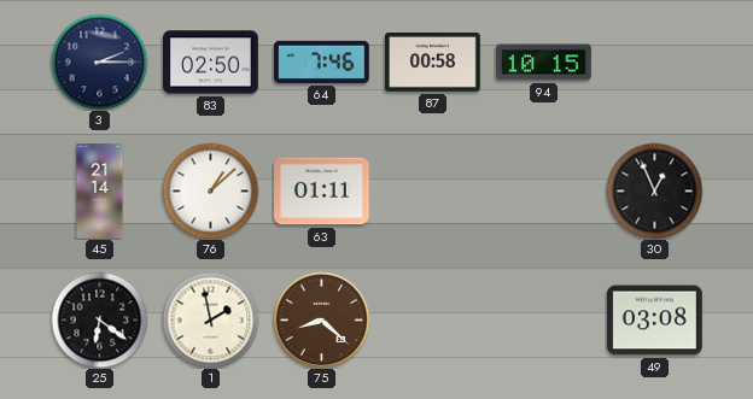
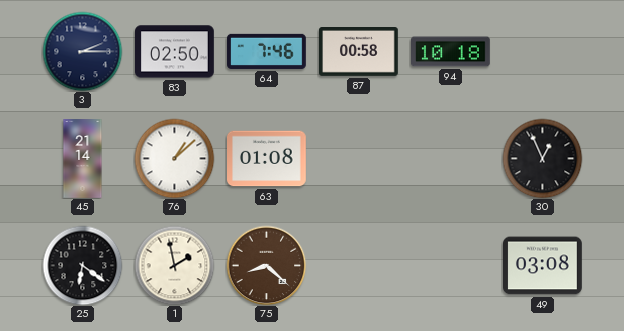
94: 10:15 -> 10:18 (451, 52)
63: 01:11 -> 01:08 (267, 159)
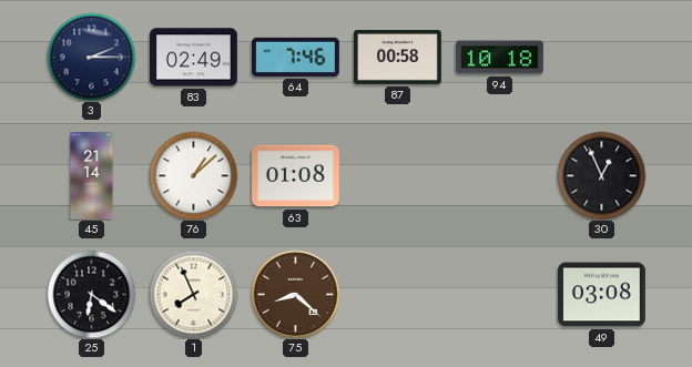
83: 02:50 -> 02:49 (194, 58)
1: 1:58 -> 7:56 (193, 294)
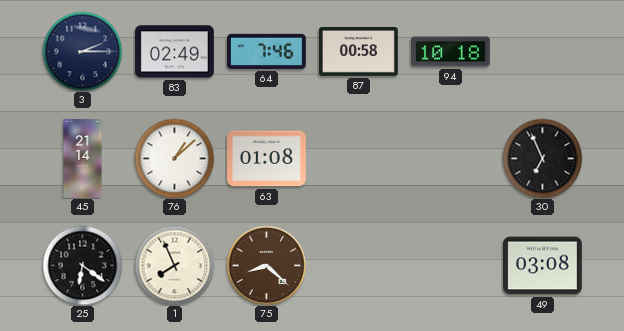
30: 12:56 -> 6:56 (542, 158)
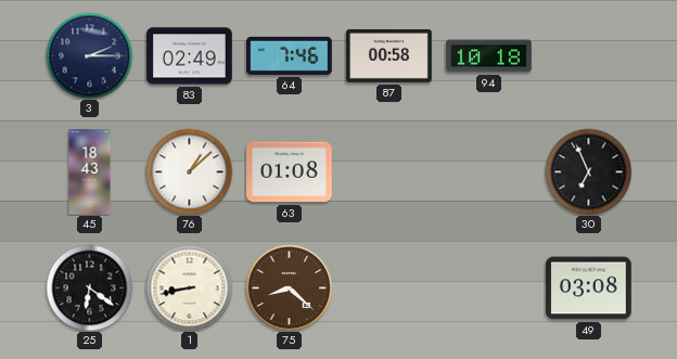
45: 21:14 -> 18:43 (90, 172)
1: 7:56 -> 8:43 (189, 287)
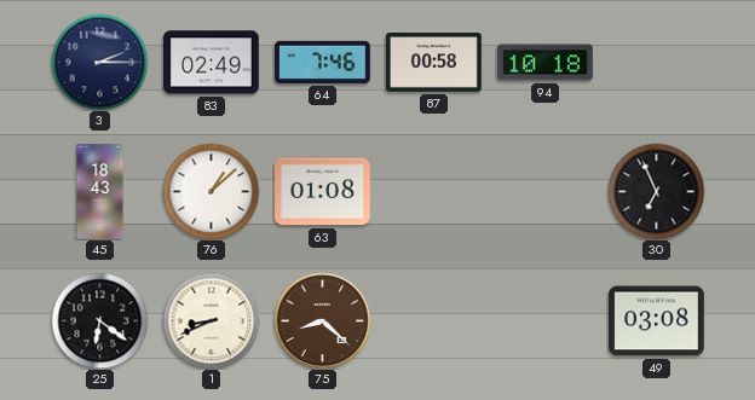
1: 8:43 -> 8:41 (211, 320)
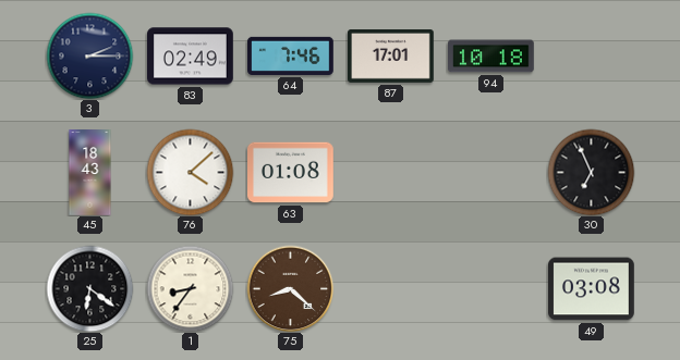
87: 00:58 -> 17:01 (391, 57)
76: 1:08 -> 4:08 (190, 172)
1: 8:41 -> 8:36 (190, 288)
